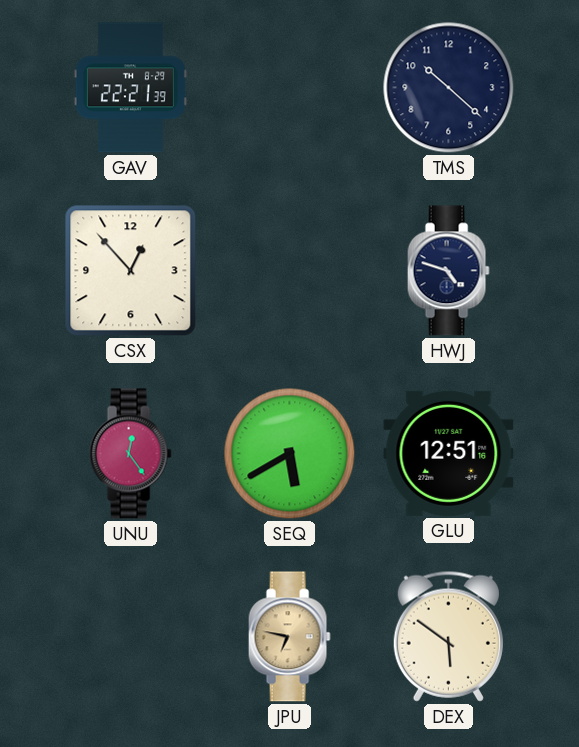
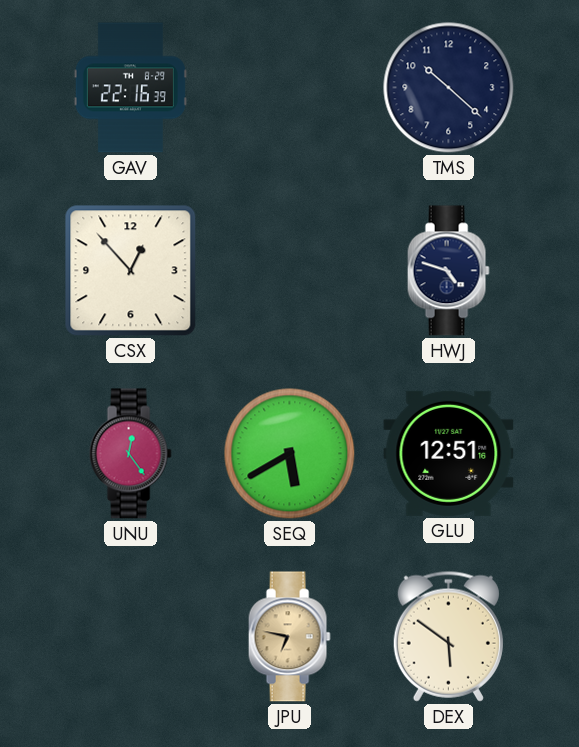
GAV: 22:21 -> 22:16 (130, 88)
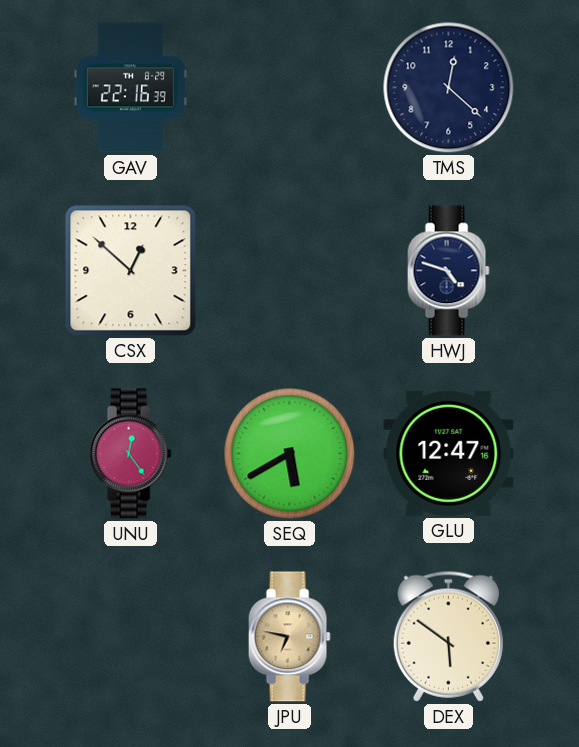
TMS: 10:22 -> 12:22 (449, 88)
CSX: 12:53 -> 12:52 (131, 271)
GLU: 12:51 -> 12:47 (449, 453)
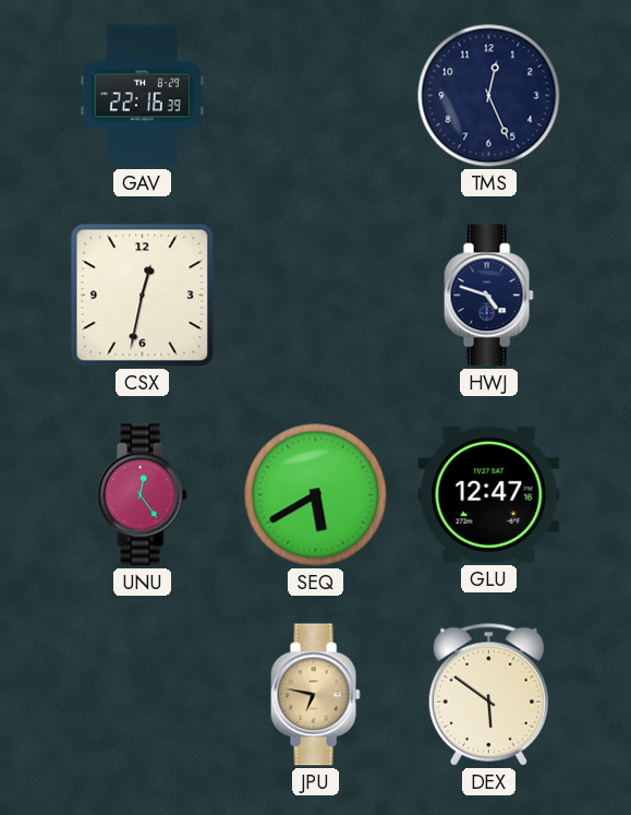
TMS: 12:22 -> 12:26 (489, 96)
CSX: 12:52 -> 12:32 (143, 296)
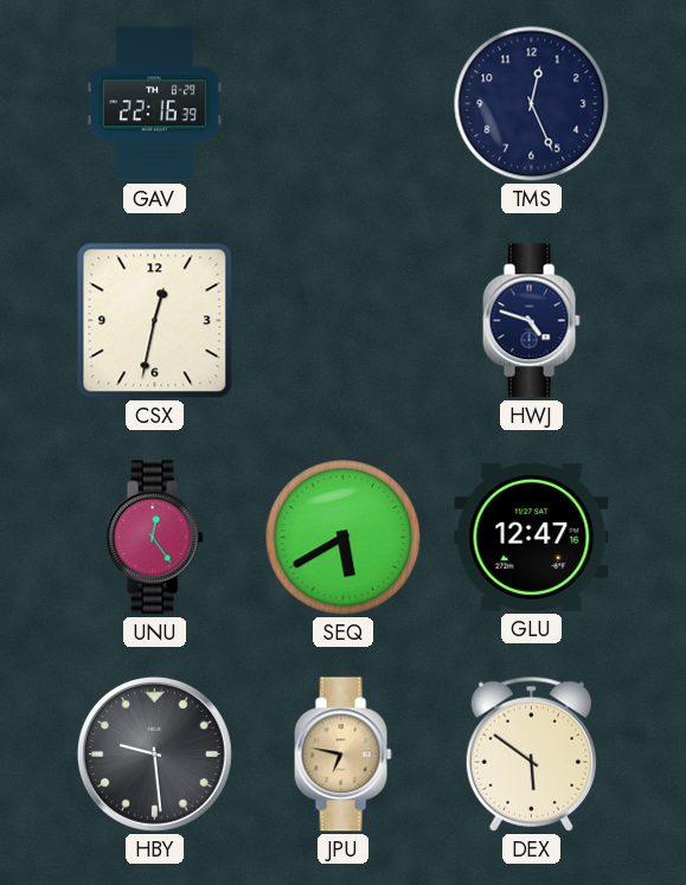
HBY: none -> 9:29 (154, 753)
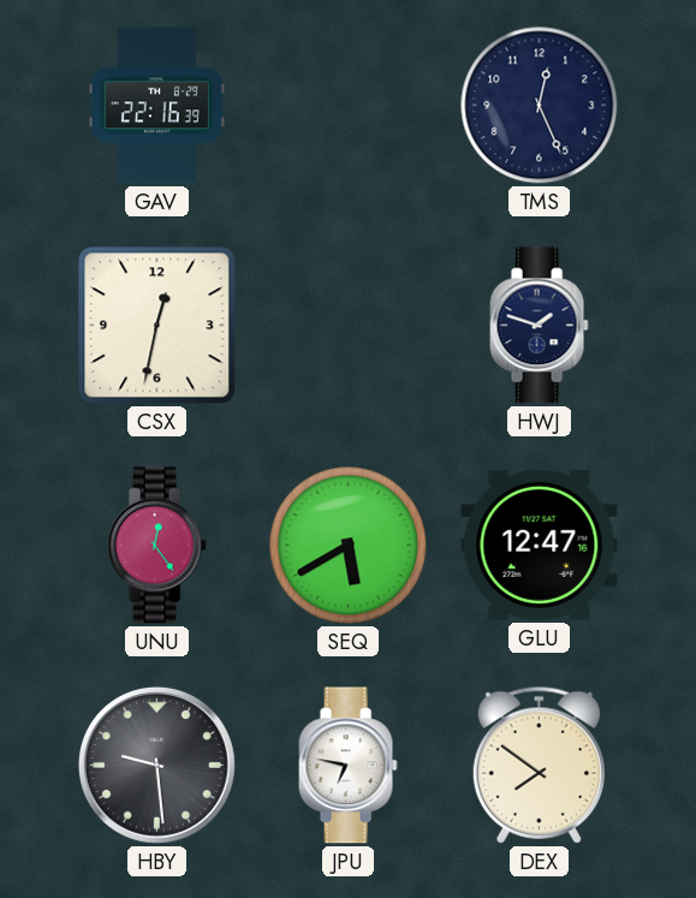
HWJ: 4:48 -> 1:48 (539, 326)
JPU dial: champagne -> white (347, 766)
DEX: 5:51 -> 7:51 (539, 765)
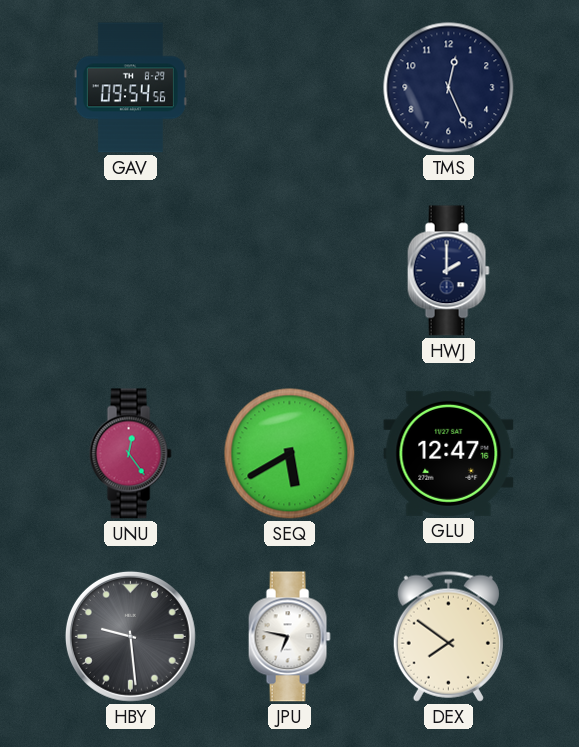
GAV: 22:16 -> 09:54 (130, 88)
CSX: 12:32 -> none (157, 326)
HWJ: 1:48 -> 2:00 (448, 271)
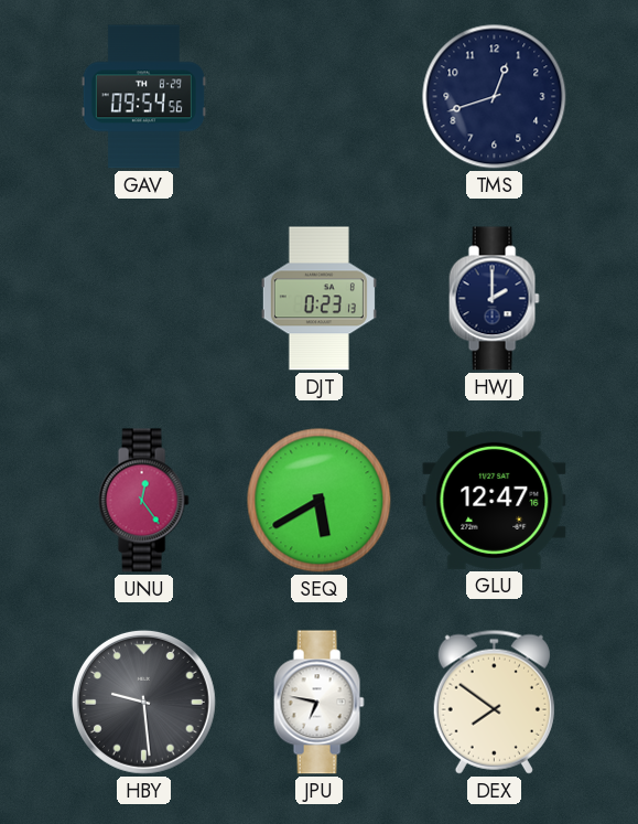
TMS: 12:26 -> 12:42 (495, 97)
DJT: none -> 0:23 (318, 299)
